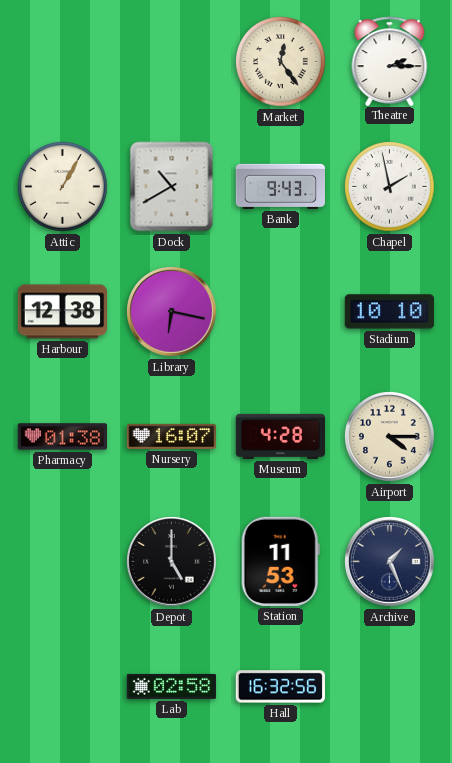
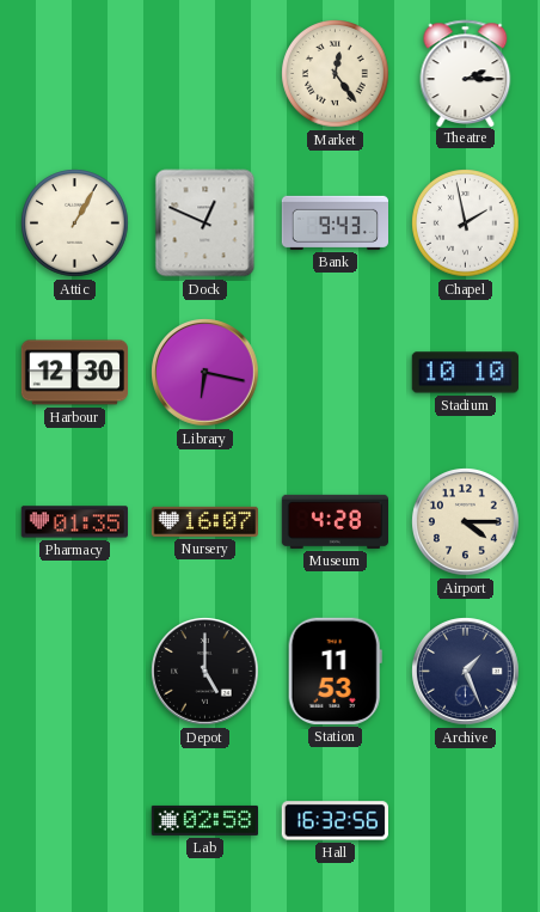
Dock: 10:40 -> 12:49 (205, 224)
Harbour: 12:38 -> 12:30 (74, 373)
Pharmacy: 01:38 -> 01:35 (74, 522)
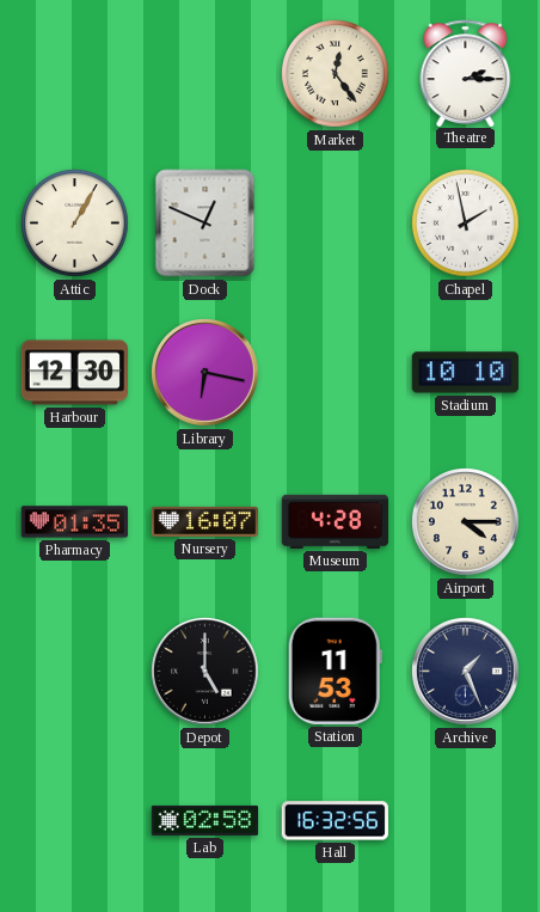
Bank: 9:43 -> none (335, 222)
